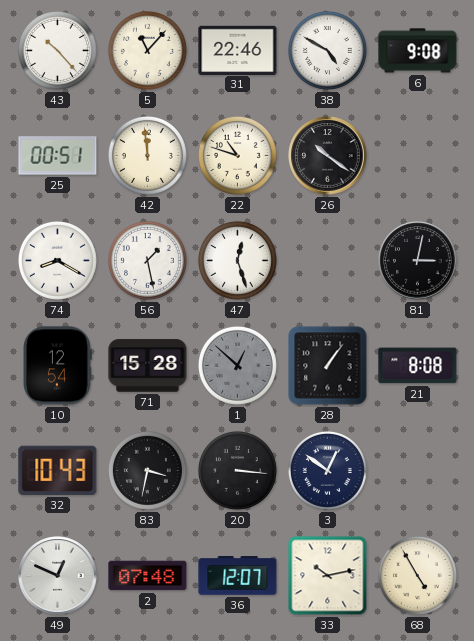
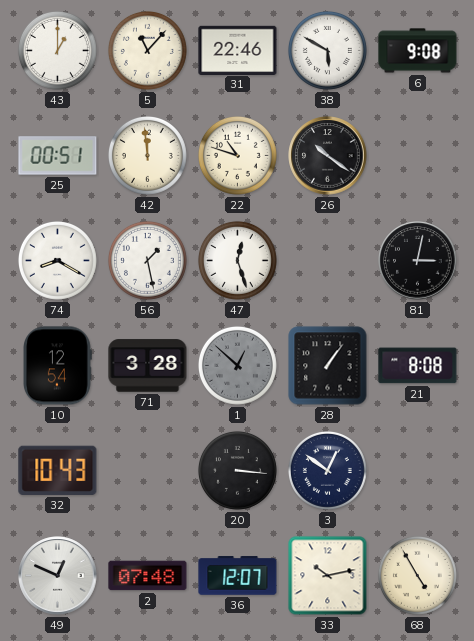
43: 10:23 -> 1:00 (57, 50)
38: 4:50 -> 5:50 (327, 50)
71: 15:28 -> 3:28 (148, 366)
83: 3:32 -> none (147, 470)
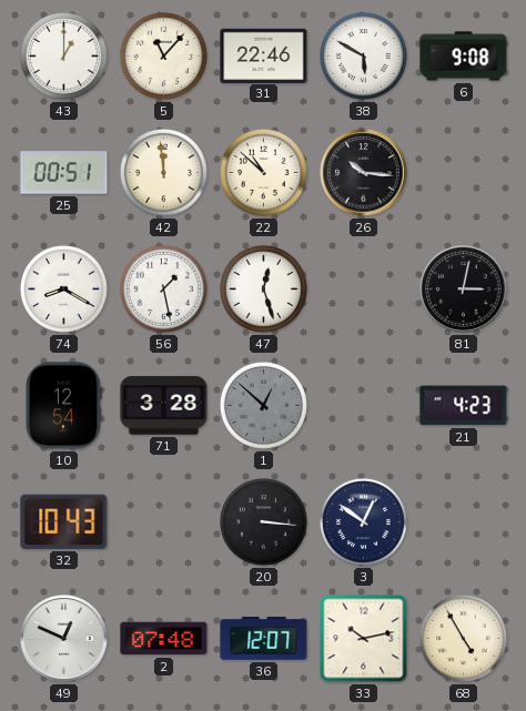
22: 10:48 -> 10:52 (263, 172)
26: 10:21 -> 10:16 (364, 173)
28: 1:06 -> none (328, 366)
21: 8:08 -> 4:23 (464, 406)
